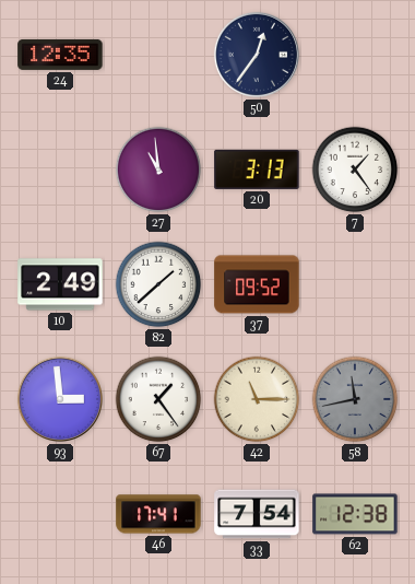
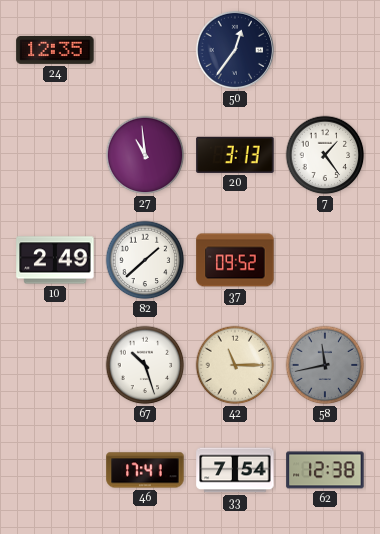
93: 2:59 -> none (60, 399)
67: 1:24 -> 10:27 (145, 365)
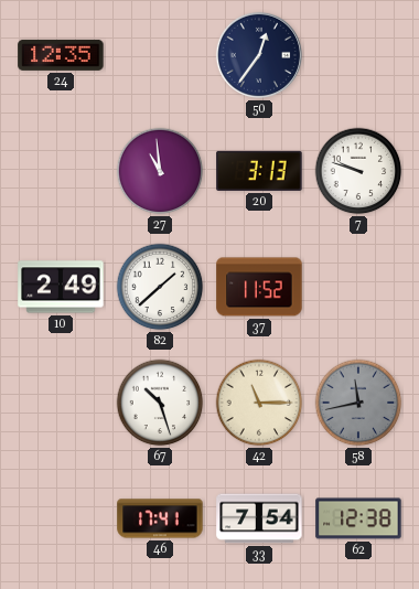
7: 1:24 -> 9:48 (358, 171)
37: 09:52 -> 11:52 (259, 287)
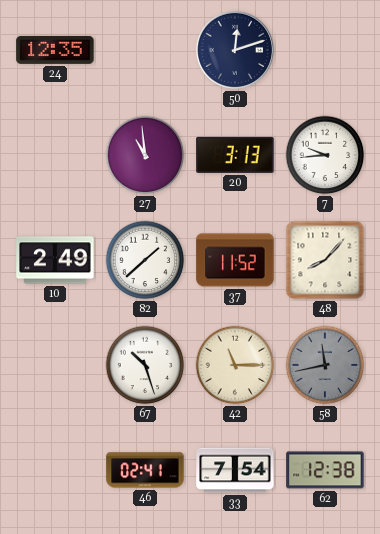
50: 12:36 -> 12:12 (235, 50)
7: 9:48 -> 9:44 (325, 155)
48: none -> 8:07 (325, 260)
46: 17:41 -> 02:41 (145, 470)
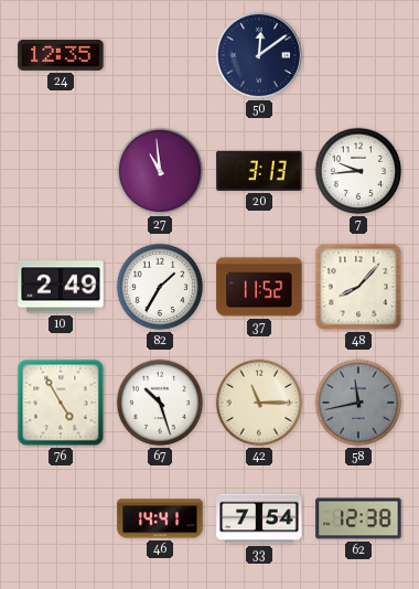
50: 12:12 -> 12:09 (259, 55)
82: 1:38 -> 1:35 (160, 287)
76: none -> 4:55 (61, 403)
46: 02:41 -> 14:41 (160, 518)
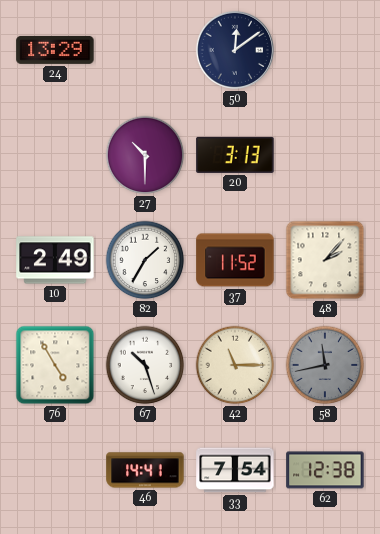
24: 12:35 -> 13:29 (55, 50)
27: 10:59 -> 10:30 (145, 155)
7: 9:44 -> none (358, 171)
48: 8:07 -> 2:07 (325, 260)
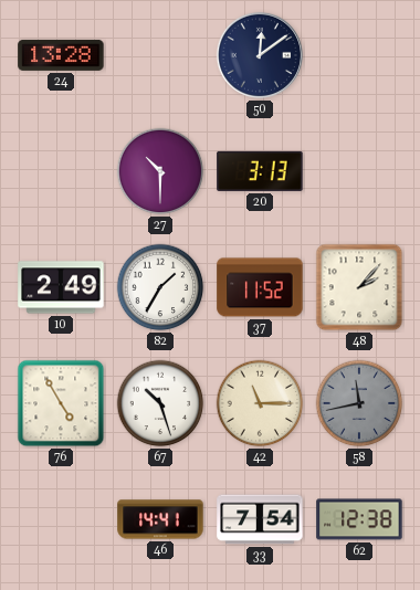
24: 13:29 -> 13:28 (61, 55)
